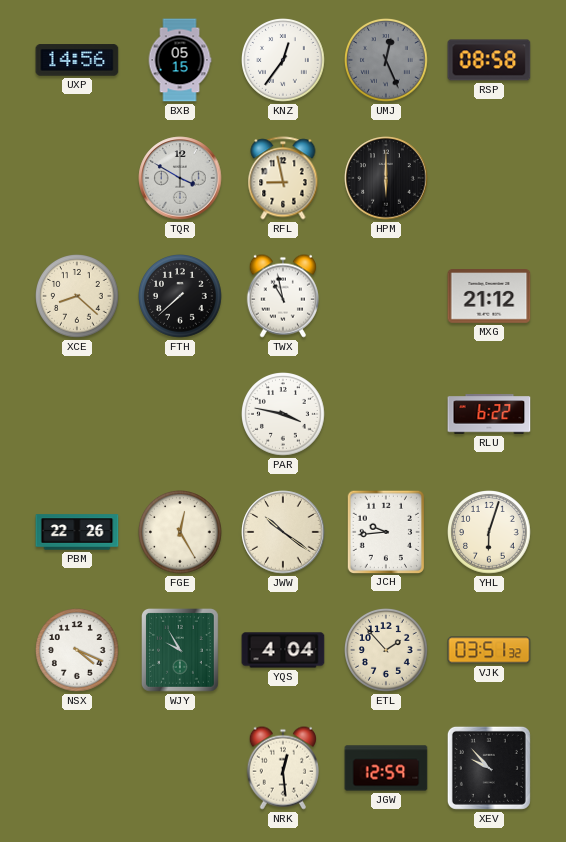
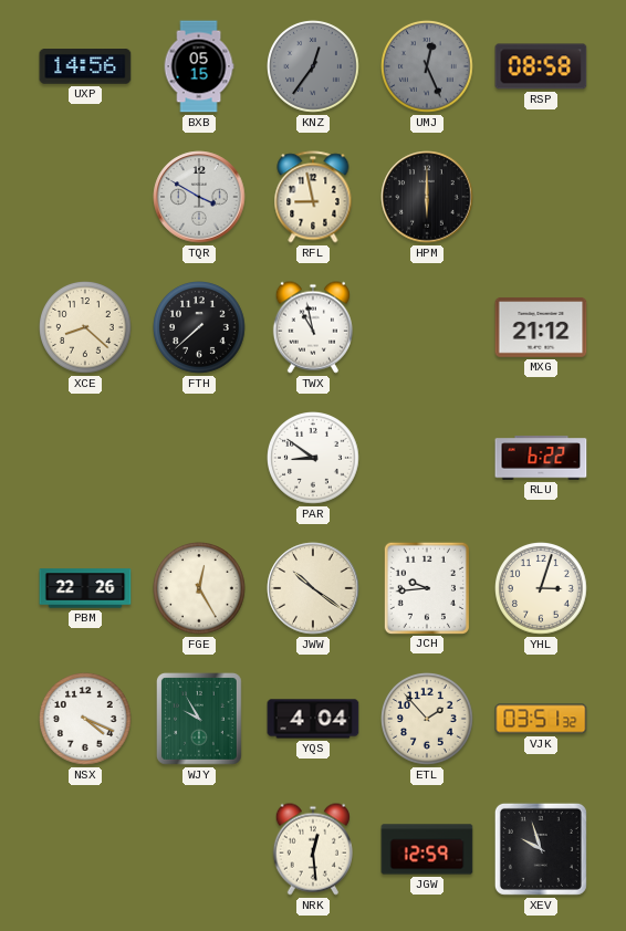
KNZ dial: white -> grey (314, 67)
PAR: 3:47 -> 8:51 (314, 459)
YHL: 6:03 -> 3:03 (542, 589)
XEV: 9:53 -> 9:57 (541, 849)
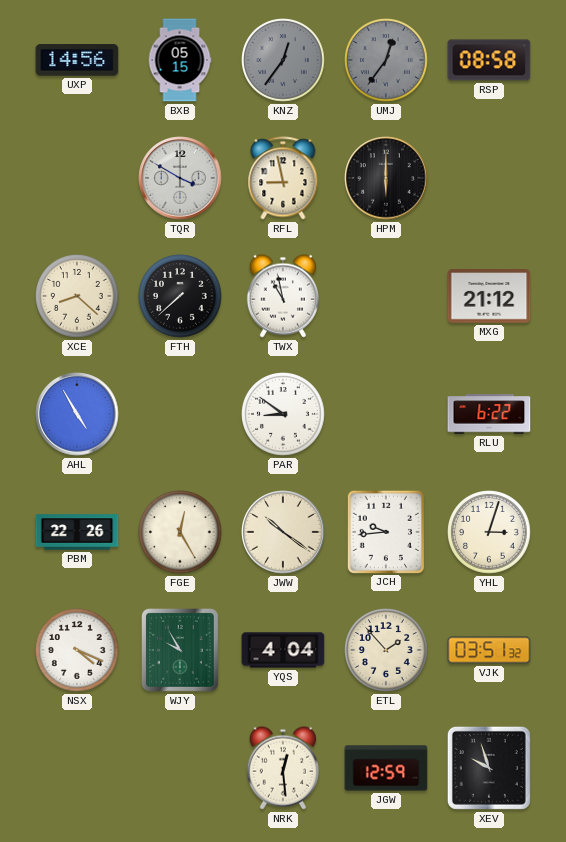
UMJ: 12:26 -> 12:36 (387, 61)
AHL: none -> 4:55 (77, 414)
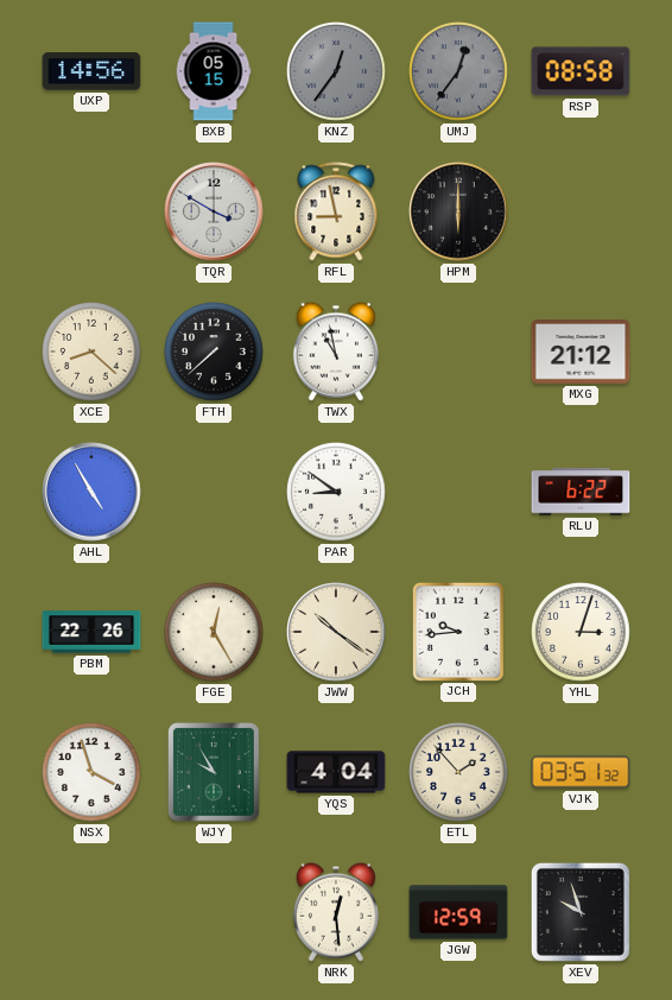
NSX: 4:19 -> 3:57 (93, 773)
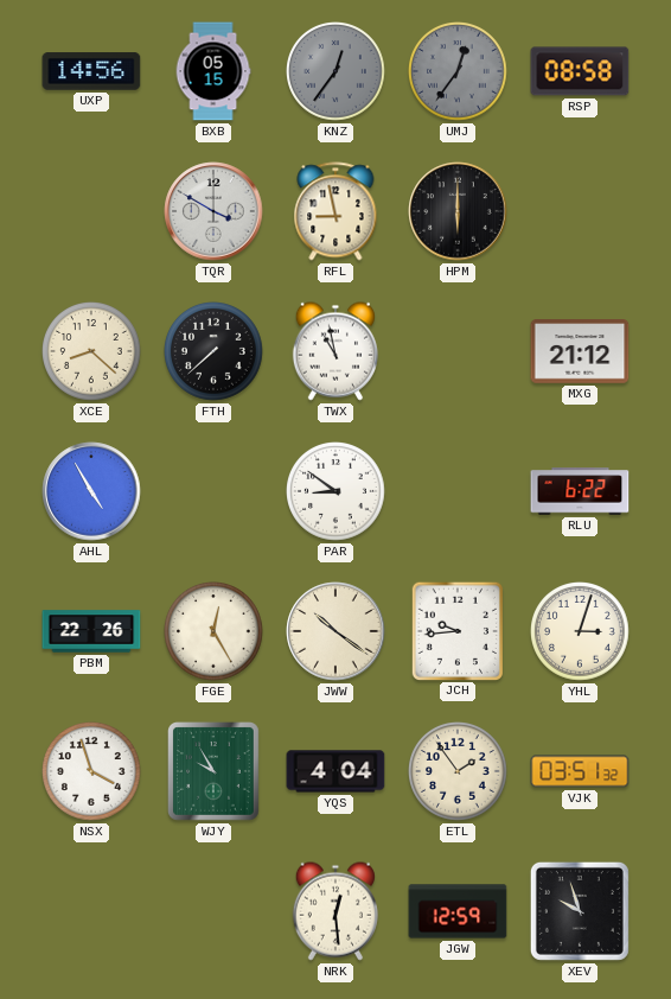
ETL: 1:53 -> 1:54 (459, 772)
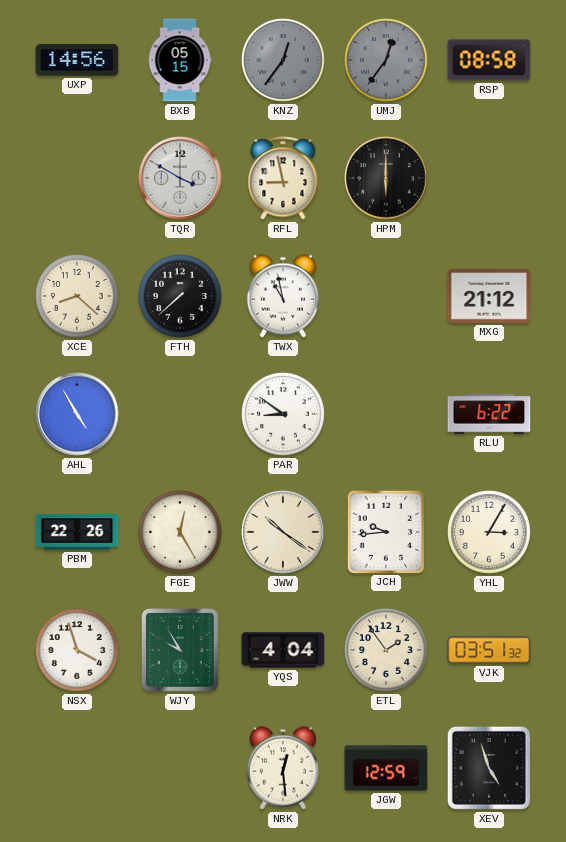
YHL: 3:03 -> 3:05 (490, 533)
XEV: 9:57 -> 4:57 (489, 768)
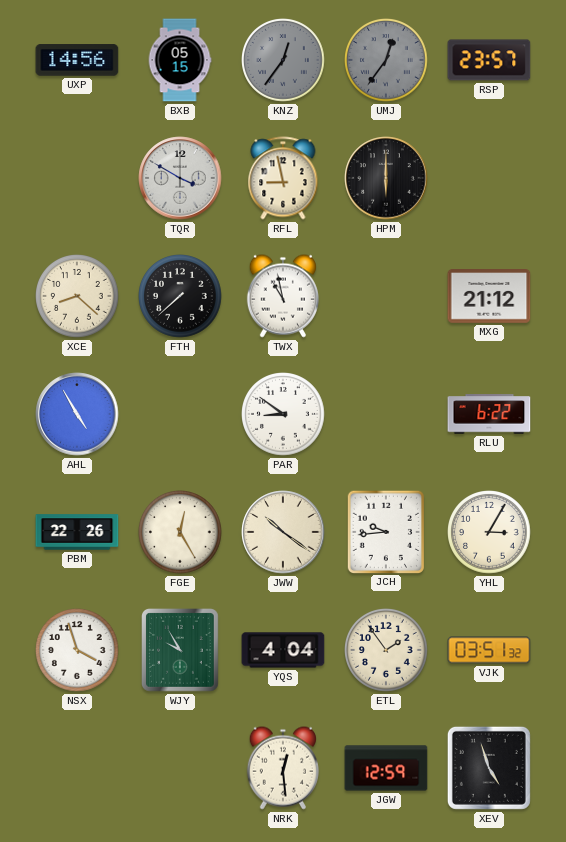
RSP: 08:58 -> 23:57 (489, 60)
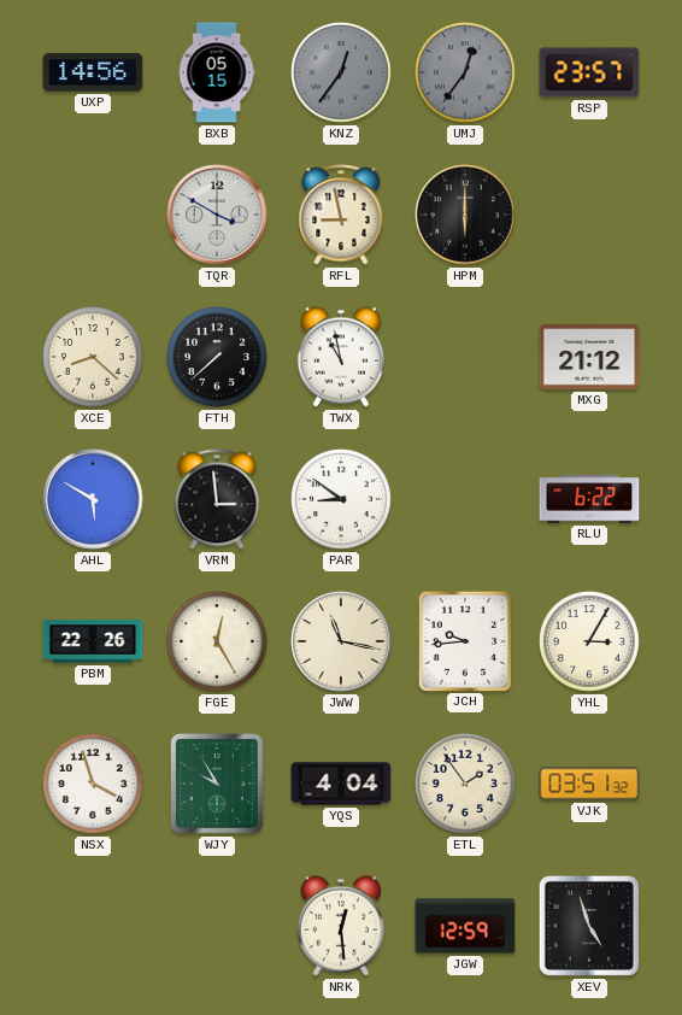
AHL: 4:55 -> 5:50 (93, 499)
VRM: none -> 2:59 (217, 499)
JWW: 10:21 -> 11:17 (341, 641)
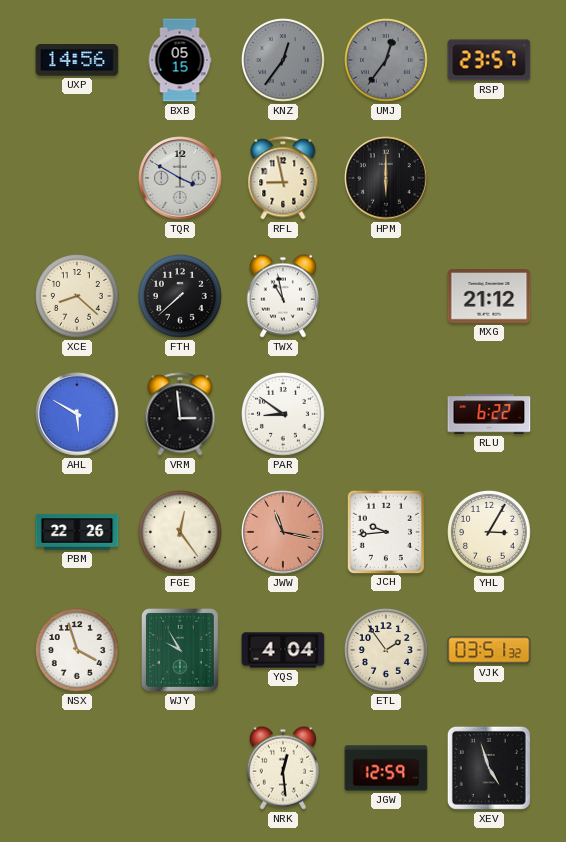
FGE: 12:25 -> 12:24 (181, 533)
JWW dial: cream -> salmon (283, 532)
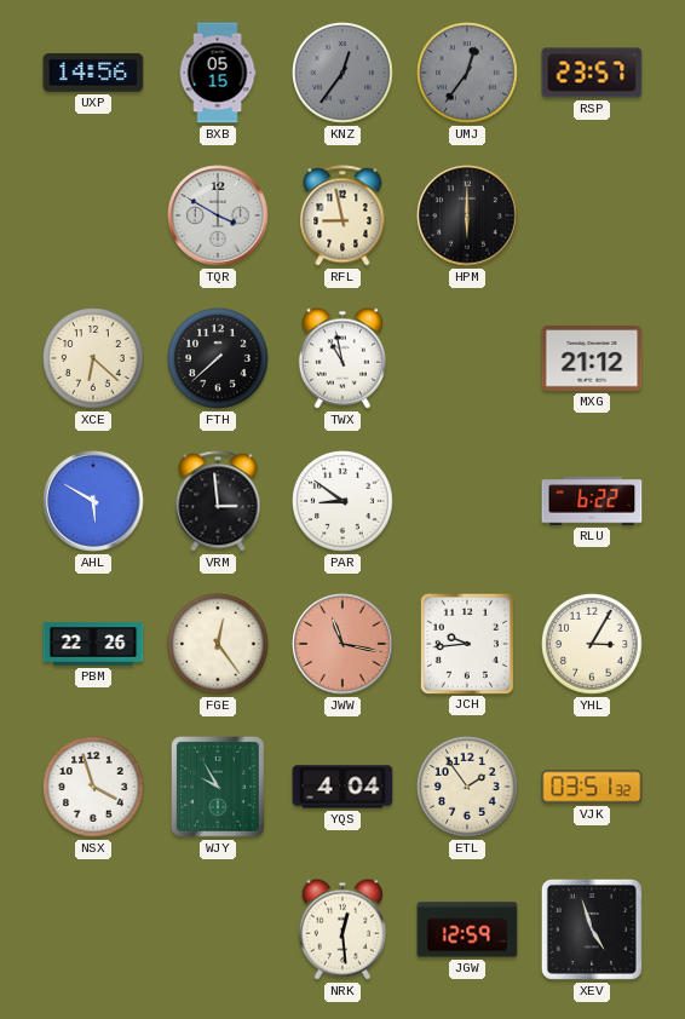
XCE: 8:22 -> 6:22 (94, 359)
